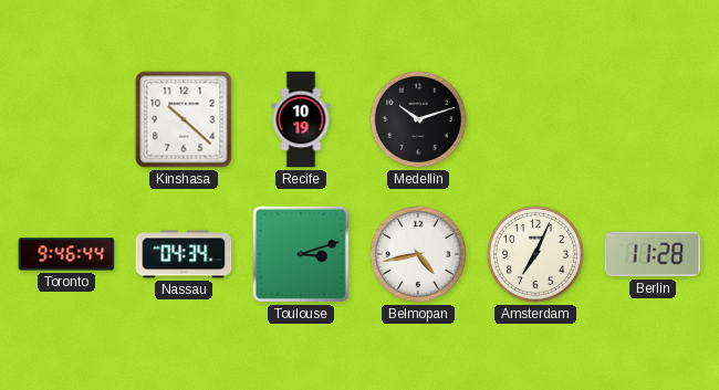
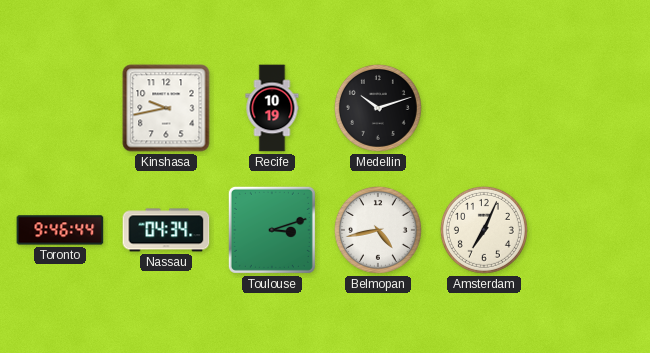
Kinshasa: 10:22 -> 9:43 (166, 108)
Berlin: 11:28 -> none (653, 254)
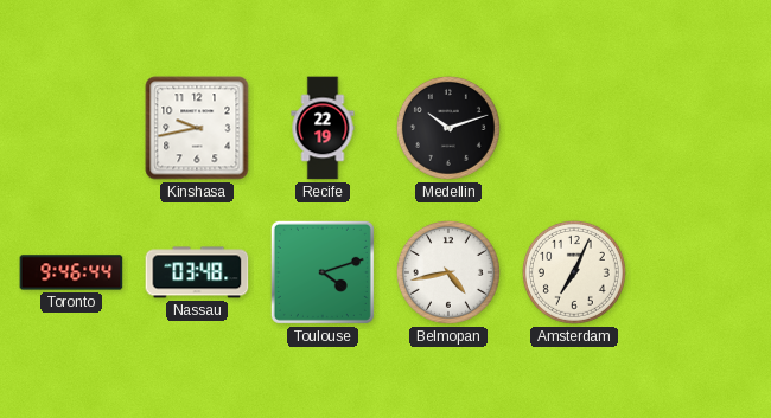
Recife: 10:19 -> 22:19 (323, 128)
Nassau: 04:34 -> 03:48 (197, 272)
Toulouse: 3:12 -> 4:12 (323, 272)
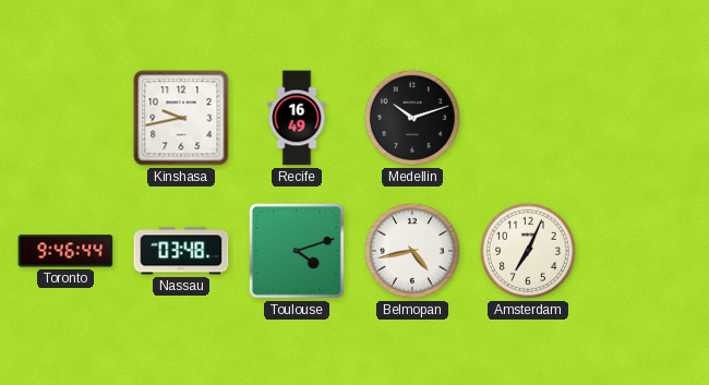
Recife: 22:19 -> 16:49 (297, 118)
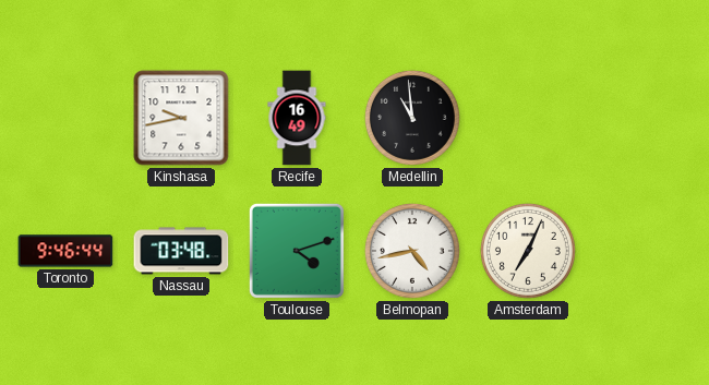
Medellin: 10:12 -> 10:59 (412, 118)
